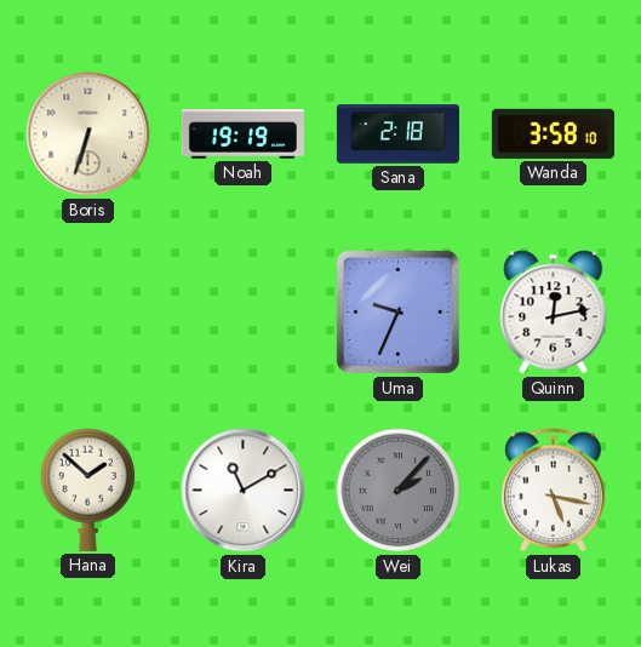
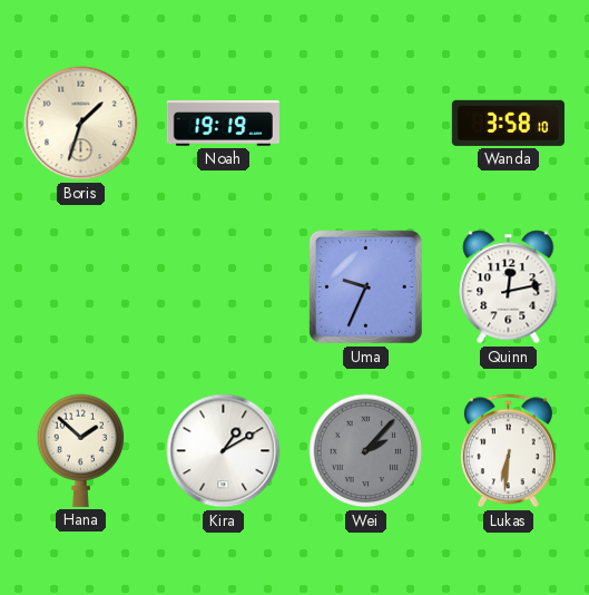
Boris: 6:33 -> 1:33 (81, 124)
Sana: 2:18 -> none (397, 134)
Kira: 11:10 -> 1:10 (224, 451)
Lukas: 5:17 -> 6:31 (508, 451)
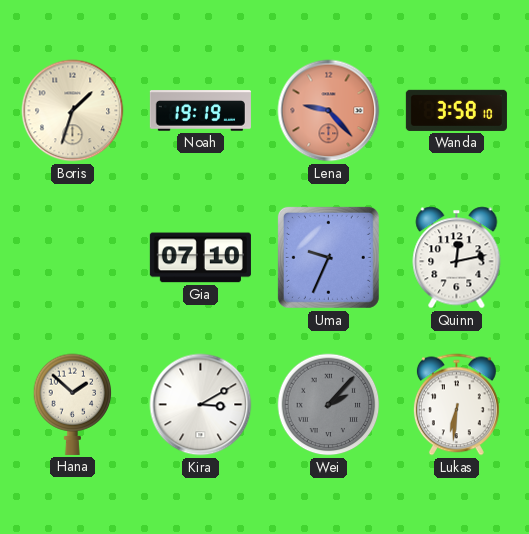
Lena: none -> 9:23 (329, 111)
Gia: none -> 07:10 (200, 258)
Kira: 1:10 -> 3:10 (201, 405)
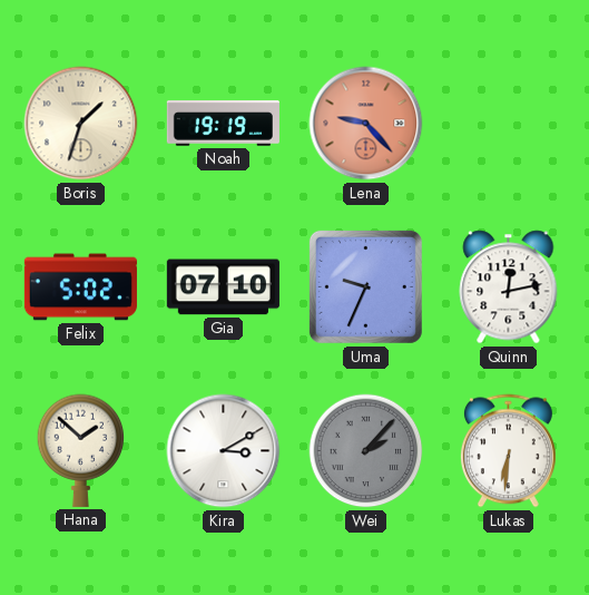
Wanda: 3:58 -> none (456, 110)
Felix: none -> 5:02 (80, 287)
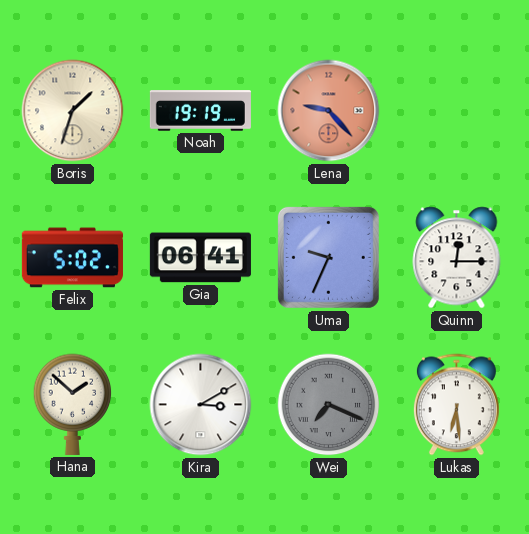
Gia: 07:10 -> 06:41 (200, 258)
Quinn: 12:13 -> 12:15 (457, 258)
Wei: 2:07 -> 7:19 (329, 405)
Lukas: 6:31 -> 6:29 (456, 405)
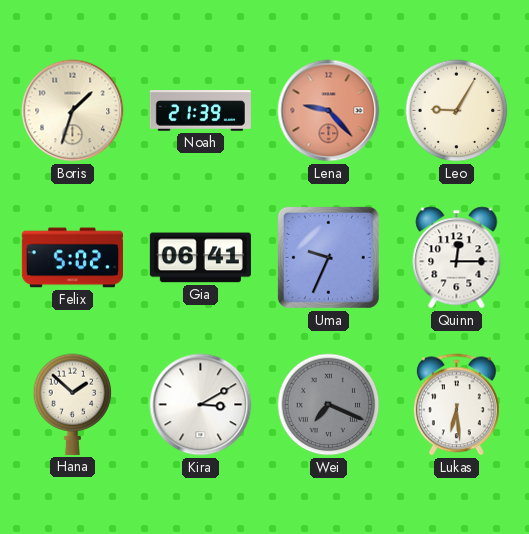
Noah: 19:19 -> 21:39 (200, 111)
Leo: none -> 9:05 (457, 111)
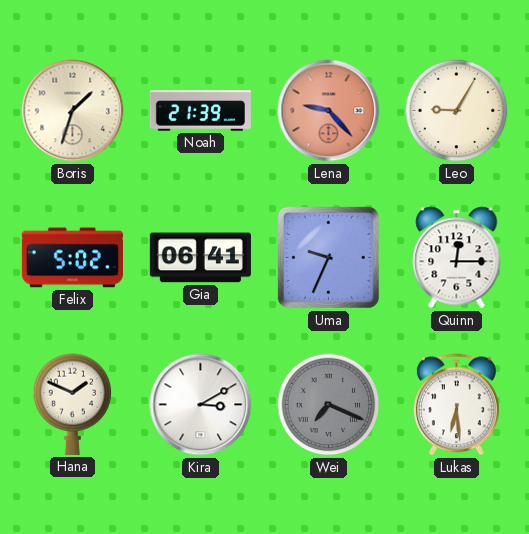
Hana: 1:52 -> 1:49 (73, 404)
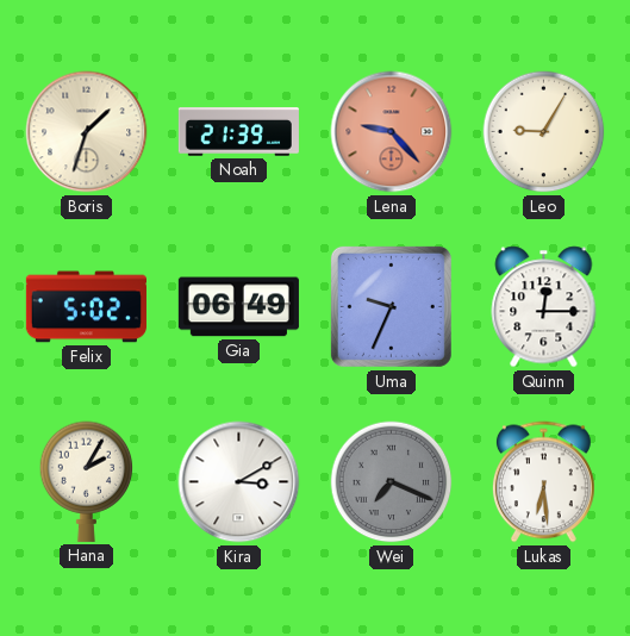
Gia: 06:41 -> 06:49 (238, 307)
Hana: 1:49 -> 2:05 (87, 481)
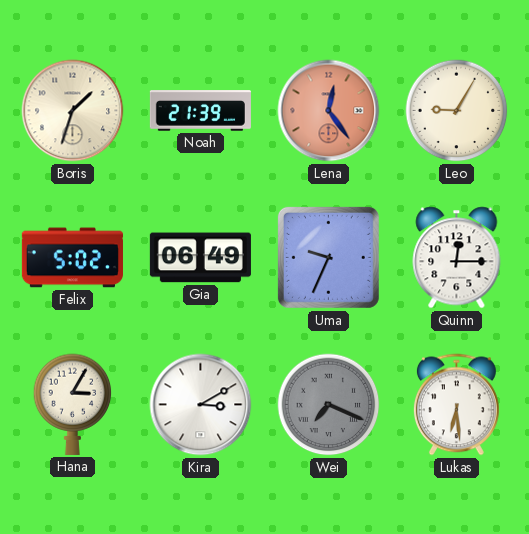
Lena: 9:23 -> 12:24 (329, 111)
Hana: 2:05 -> 3:05 (73, 404)
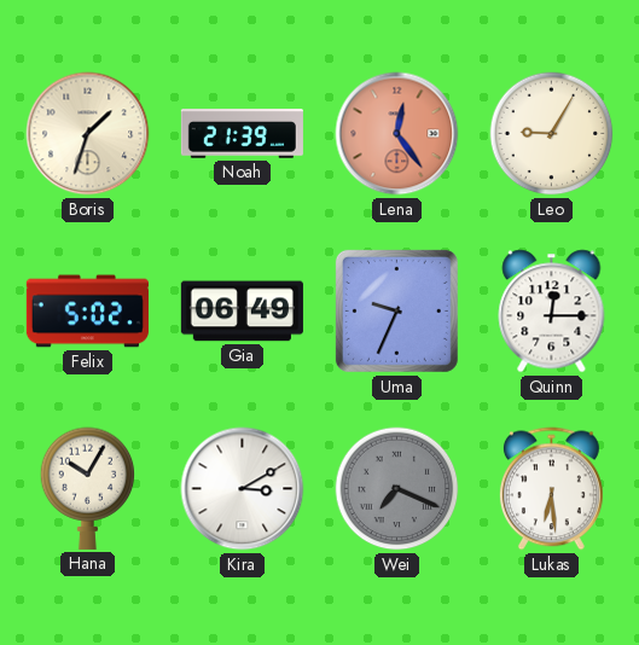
Hana: 3:05 -> 10:05 (88, 488)
